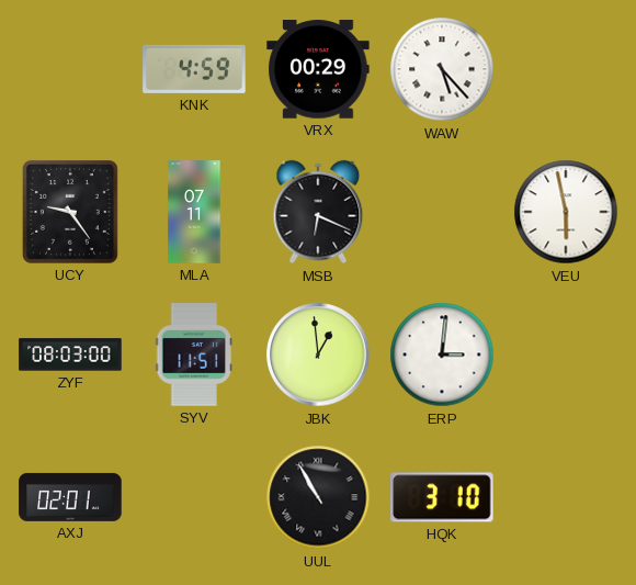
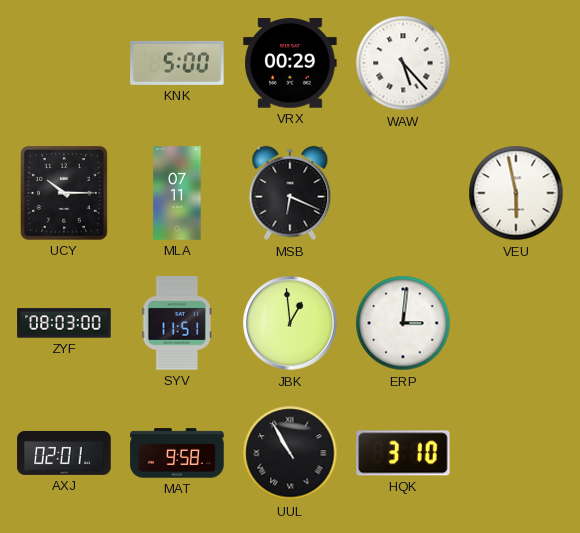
KNK: 4:59 -> 5:00 (177, 63)
UCY: 9:24 -> 10:15 (64, 193)
MAT: none -> 9:58 (177, 453)
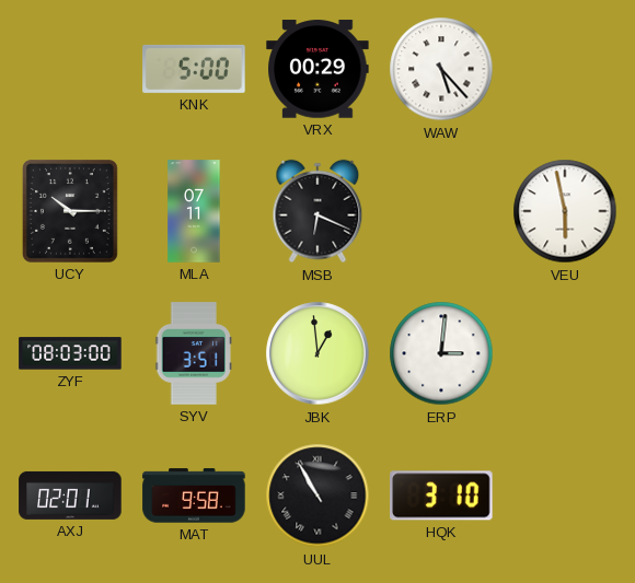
SYV: 11:51 -> 3:51 (193, 353)
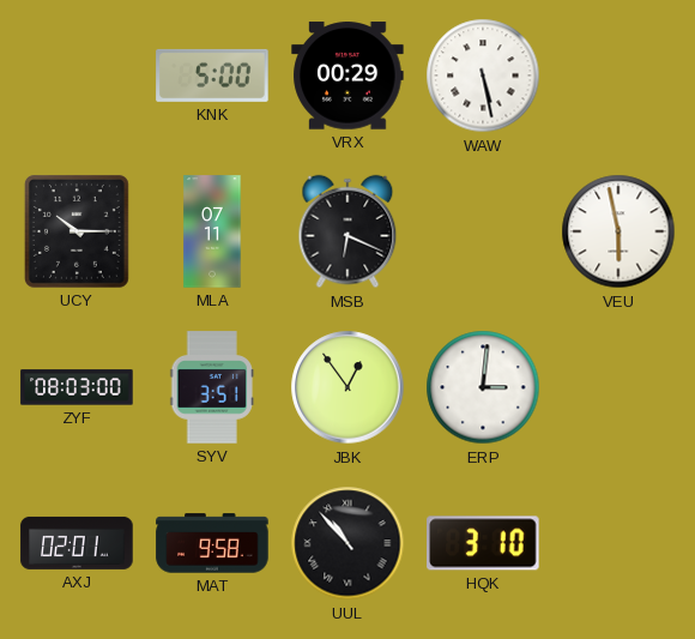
WAW: 5:23 -> 5:28 (483, 76)
JBK: 12:59 -> 12:54 (347, 387)
UUL: 10:55 -> 10:53 (347, 543)
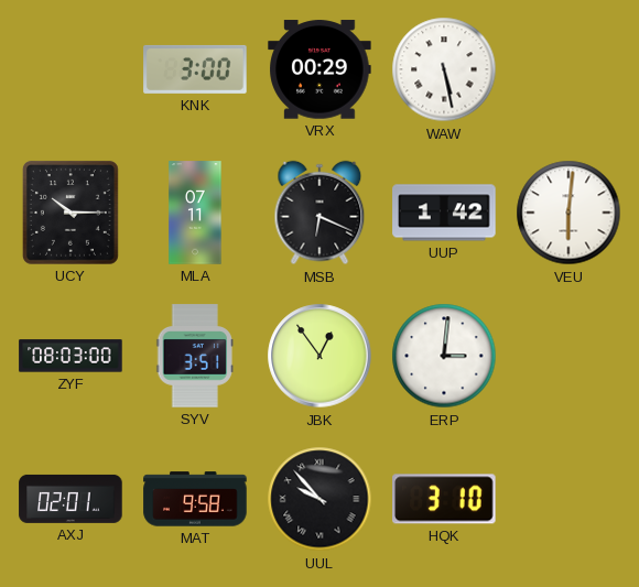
KNK: 5:00 -> 3:00 (195, 69)
UUP: none -> 1:42 (444, 213)
VEU: 5:58 -> 6:01 (568, 213)
UUL: 10:53 -> 9:53 (319, 499)
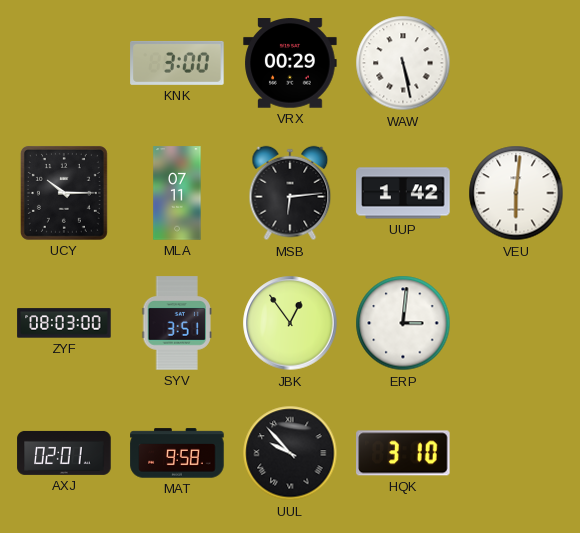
MSB: 6:19 -> 6:14 (290, 193)
